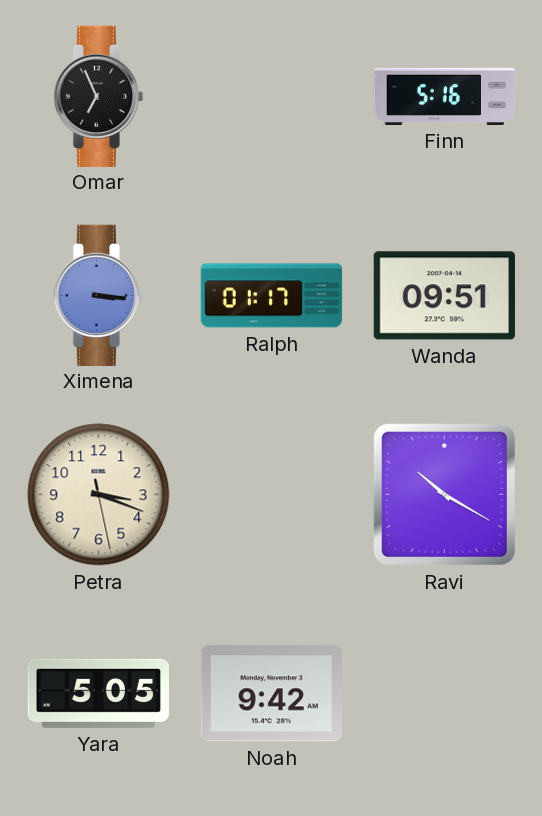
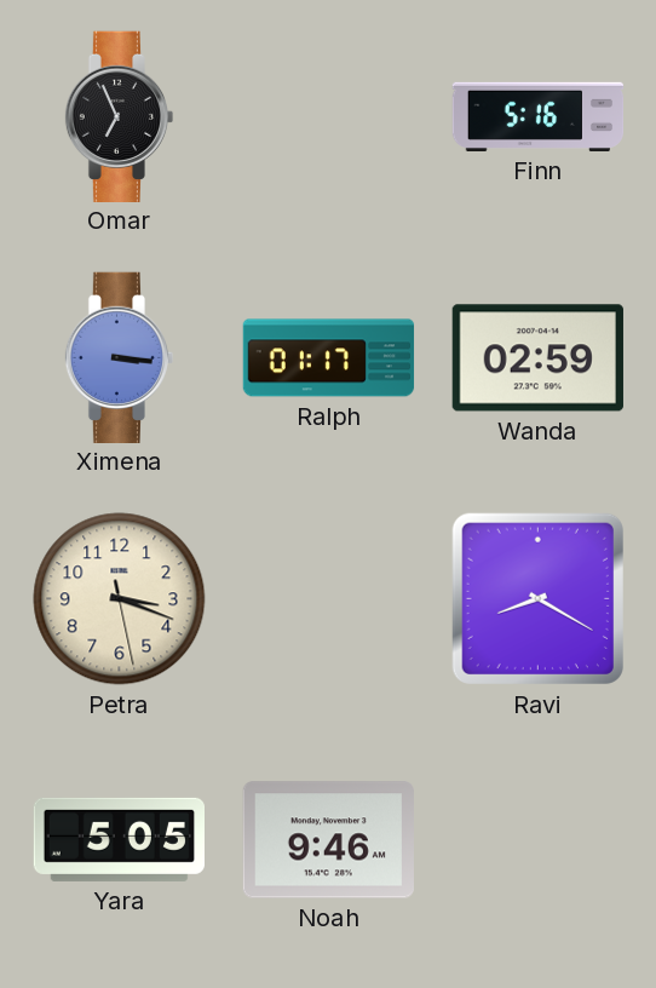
Wanda: 09:51 -> 02:59 (537, 358)
Ravi: 10:20 -> 8:20 (537, 598)
Noah: 9:42 -> 9:46 (328, 840)
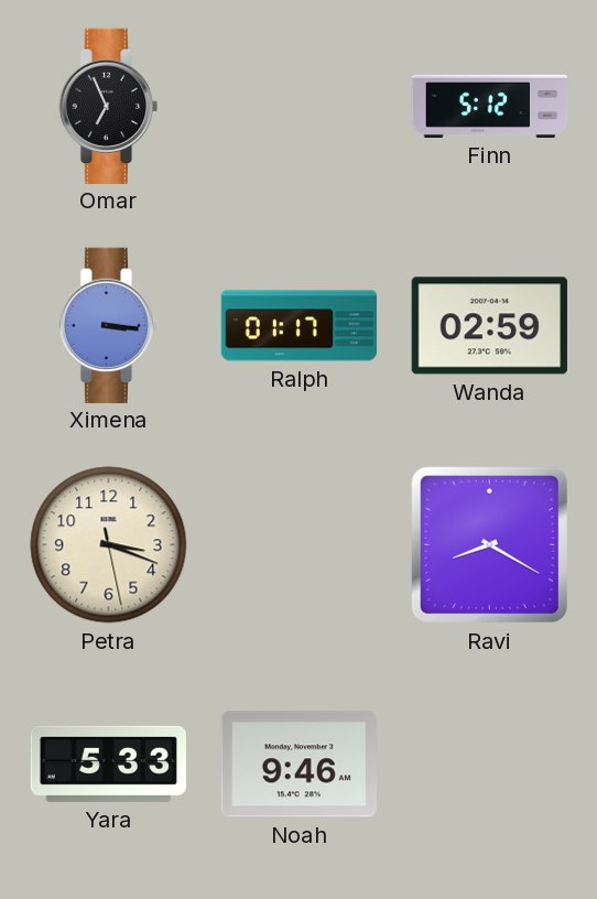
Finn: 5:16 -> 5:12 (490, 106)
Yara: 5:05 -> 5:33 (108, 763)
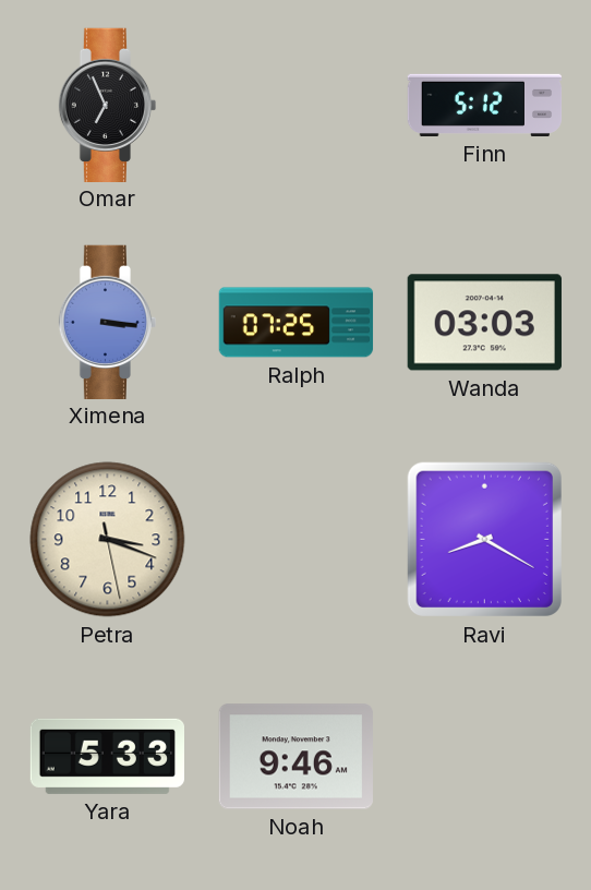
Ralph: 01:17 -> 07:25 (297, 323)
Wanda: 02:59 -> 03:03 (484, 323)
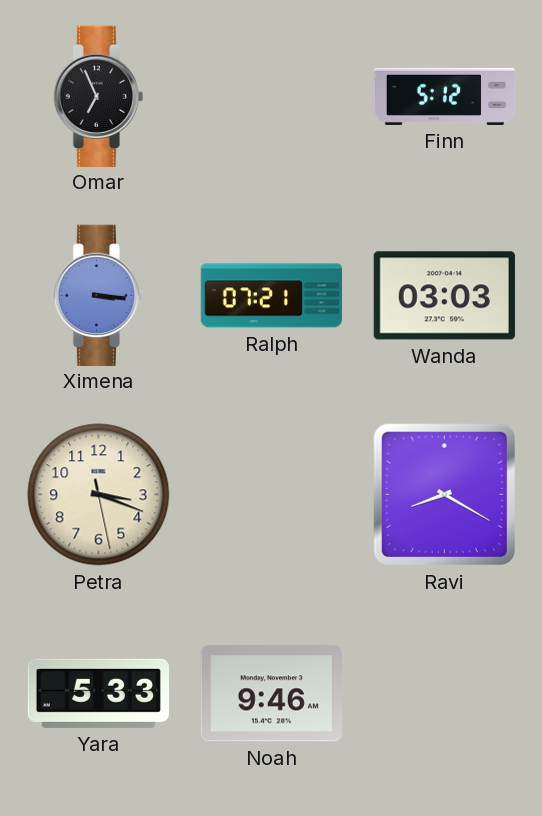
Ralph: 07:25 -> 07:21 (272, 296)
